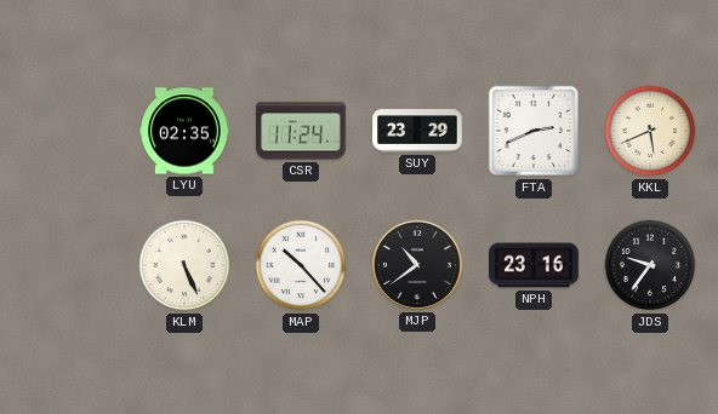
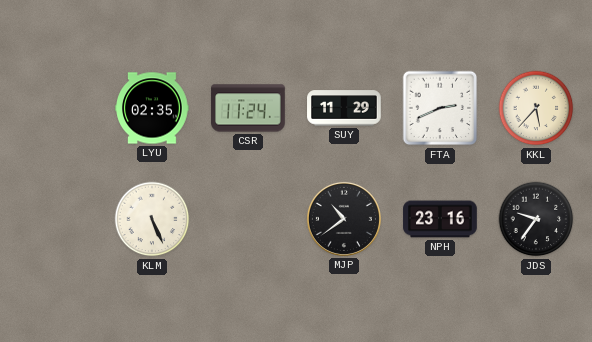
SUY: 23:29 -> 11:29 (344, 108)
KKL: 5:41 -> 5:37 (536, 108)
MAP: 10:23 -> none (301, 265)
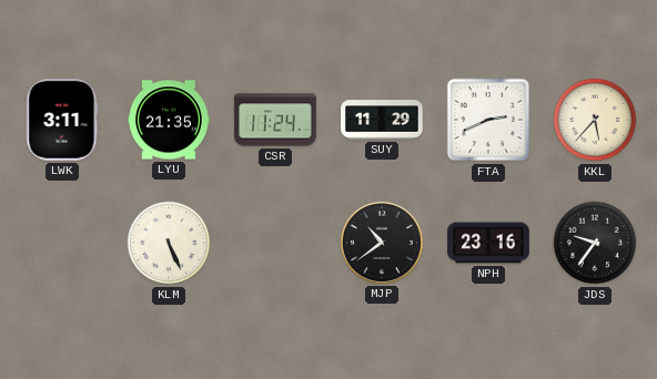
LWK: none -> 3:11 (62, 121)
LYU: 02:35 -> 21:35 (169, 120)
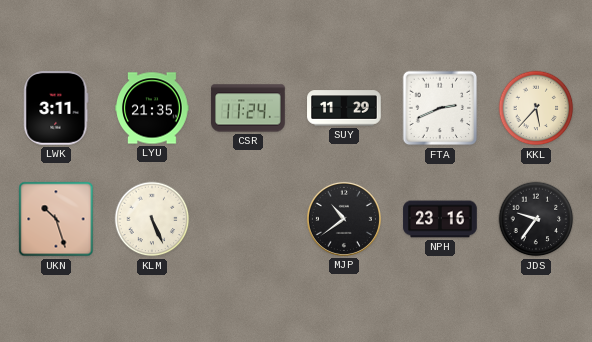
UKN: none -> 10:27 (56, 219)
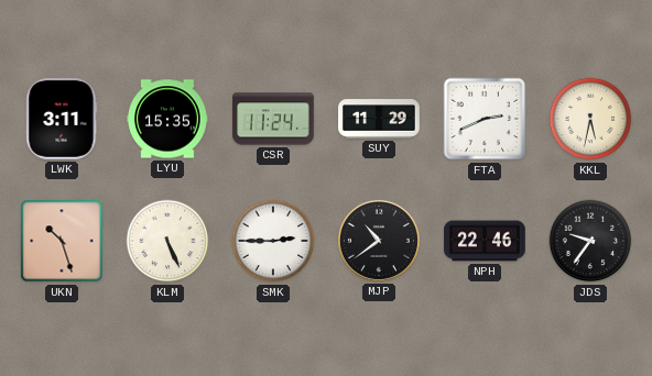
LYU: 21:35 -> 15:35 (167, 119)
KKL: 5:37 -> 5:32 (590, 119)
SMK: none -> 2:45 (273, 241)
NPH: 23:16 -> 22:46 (485, 241)
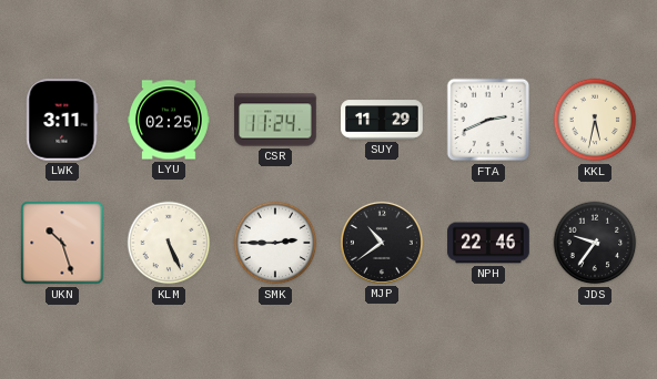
LYU: 15:35 -> 02:25 (169, 120)
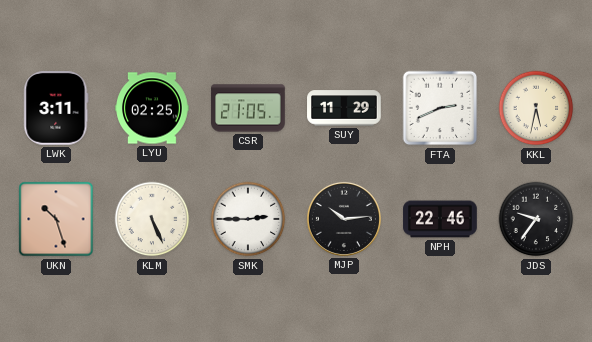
CSR: 11:24 -> 21:05 (248, 108)
MJP: 10:39 -> 10:14 (344, 219)
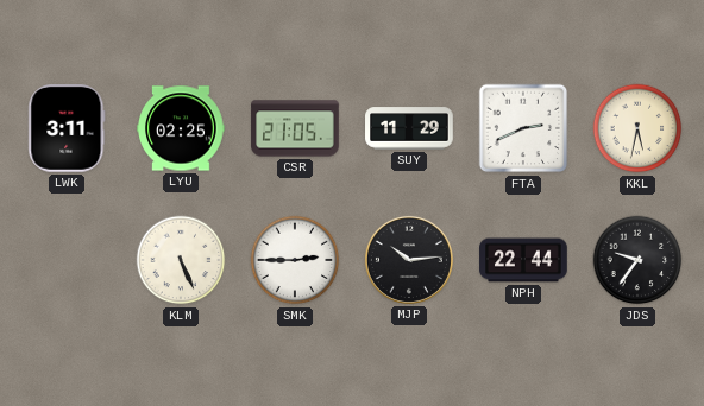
UKN: 10:27 -> none (56, 219)
NPH: 22:46 -> 22:44 (523, 260)
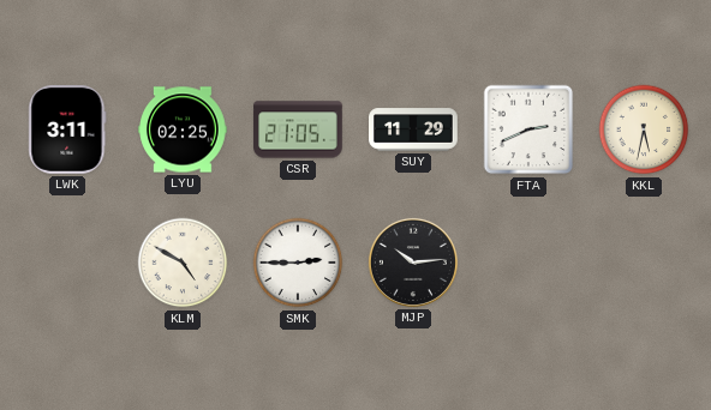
KLM: 5:26 -> 4:50 (183, 263)
NPH: 22:44 -> none (523, 260)
JDS: 9:36 -> none (637, 260)
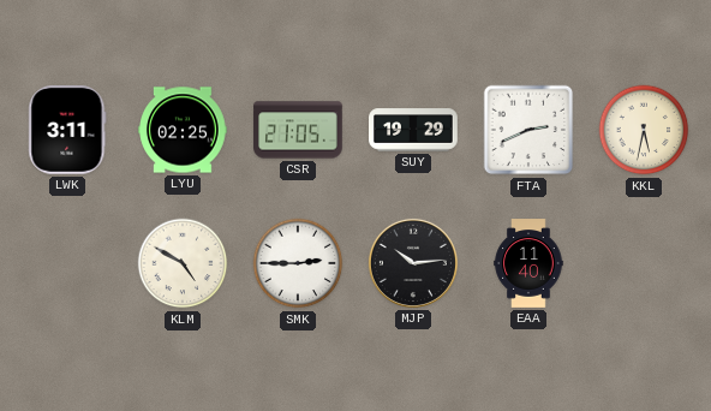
SUY: 11:29 -> 19:29 (413, 130)
EAA: none -> 11:40 (528, 263)
